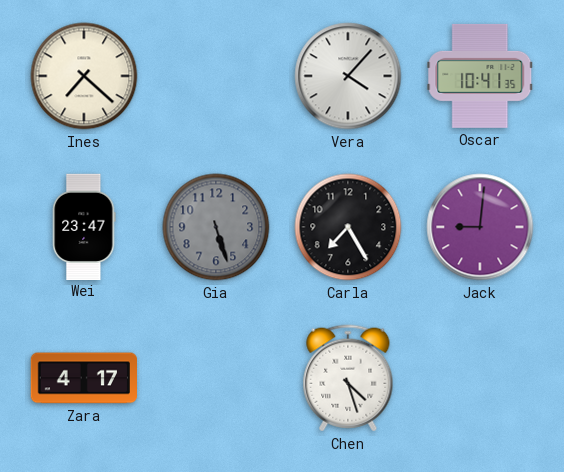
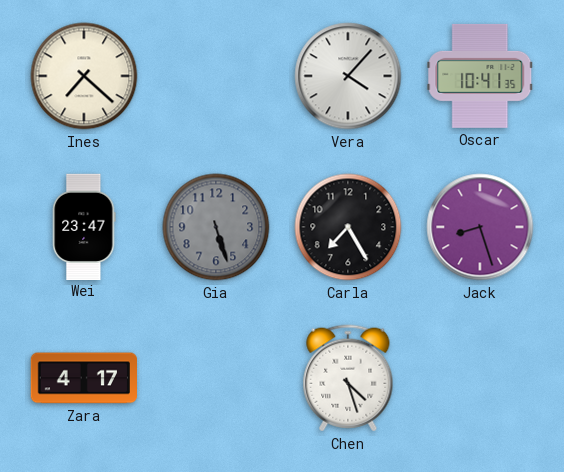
Jack: 9:01 -> 8:27 (480, 227)
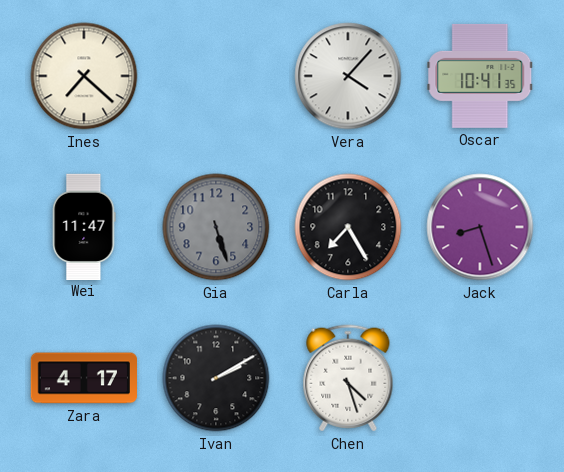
Wei: 23:47 -> 11:47 (84, 226)
Ivan: none -> 2:10 (216, 378)
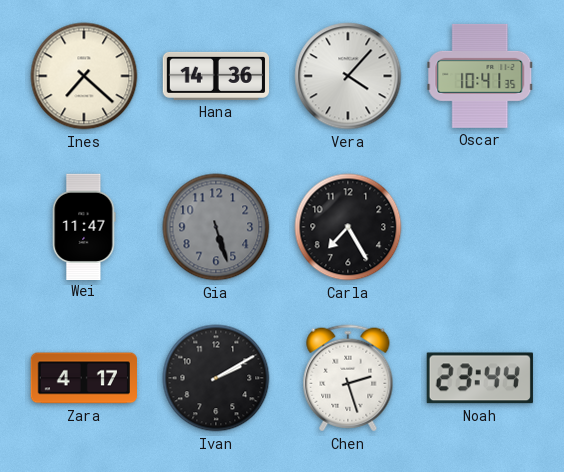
Hana: none -> 14:36 (216, 76)
Jack: 8:27 -> none (480, 227)
Chen: 4:27 -> 2:27 (348, 378)
Noah: none -> 23:44 (480, 378)
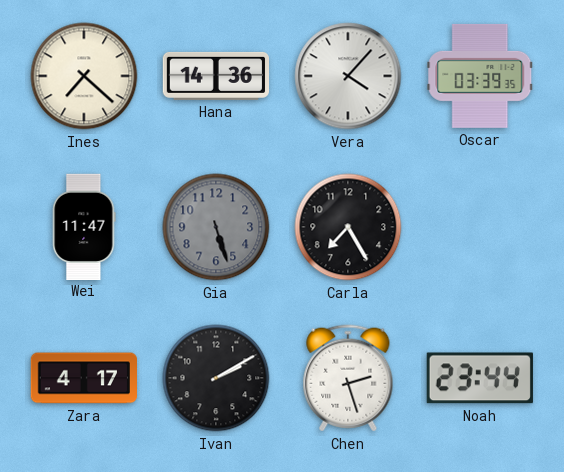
Oscar: 10:41 -> 03:39 (480, 76)
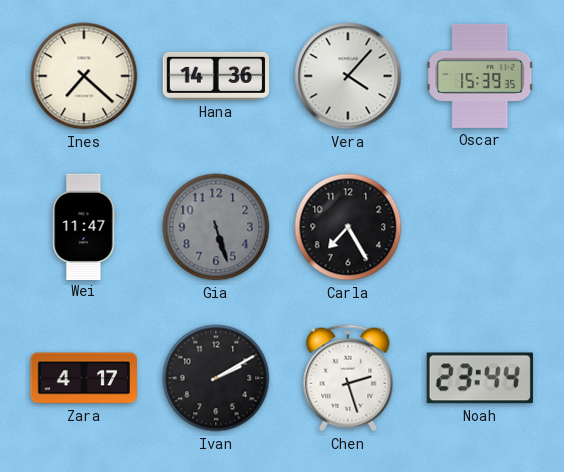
Oscar: 03:39 -> 15:39 (480, 76)
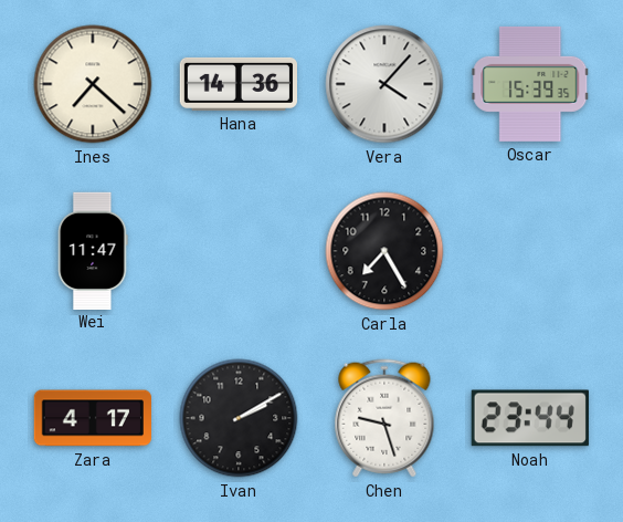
Gia: 5:27 -> none (216, 227)
Chen: 2:27 -> 9:27 (384, 418)
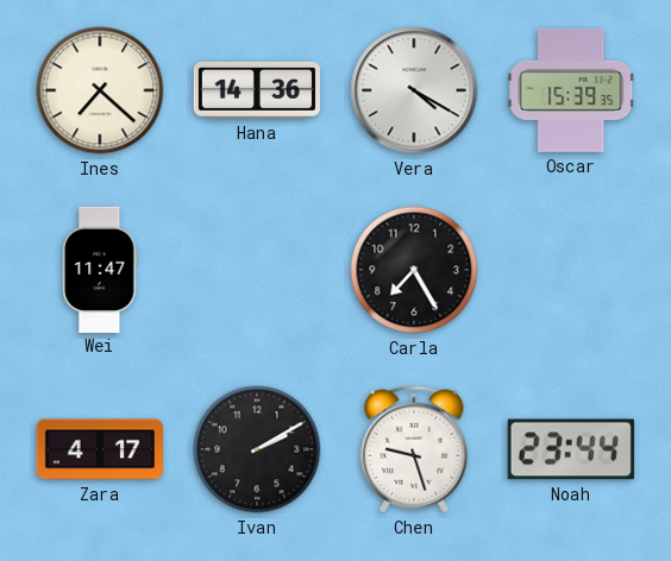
Vera: 4:07 -> 4:20 (414, 90)
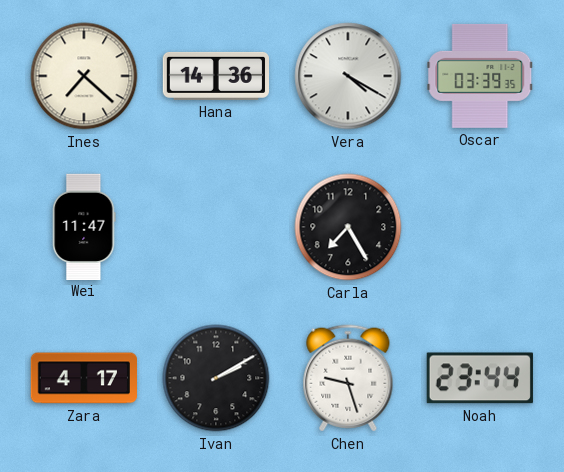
Oscar: 15:39 -> 03:39 (480, 76)
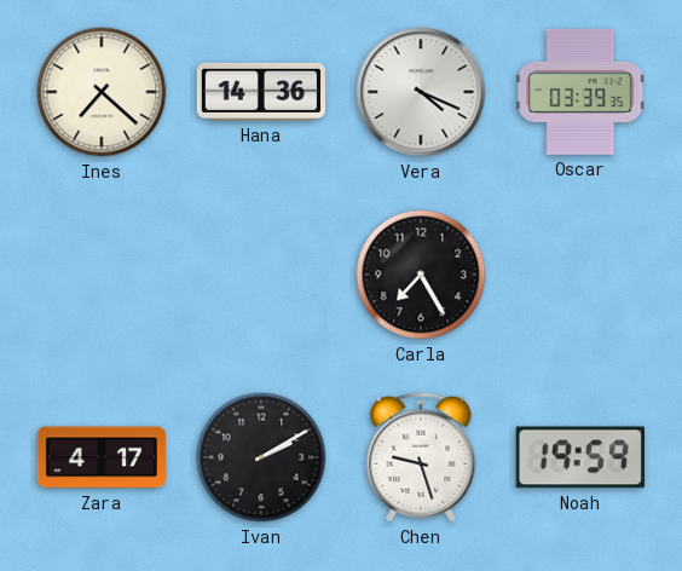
Vera: 4:20 -> 4:19 (421, 92)
Wei: 11:47 -> none (84, 226)
Noah: 23:44 -> 19:59 (580, 457)
